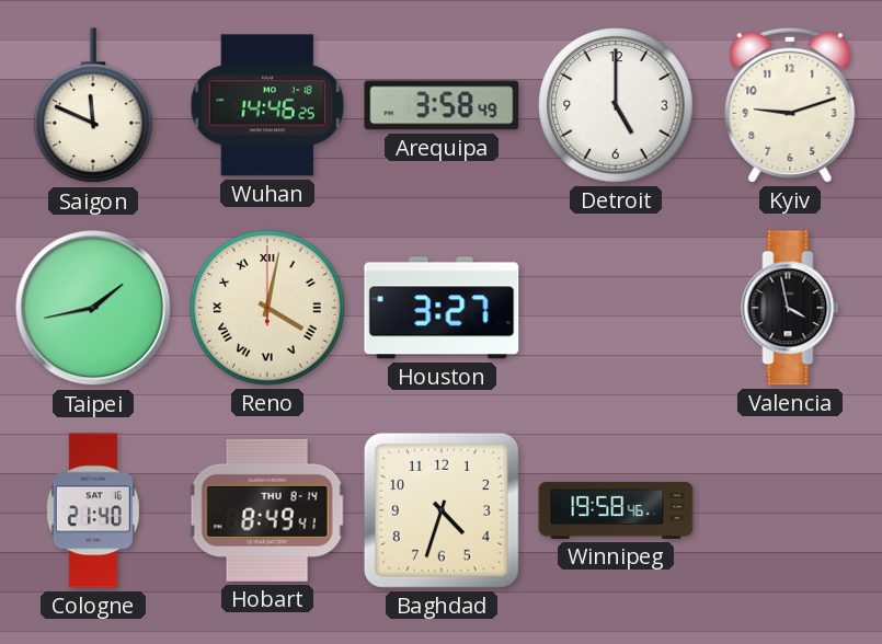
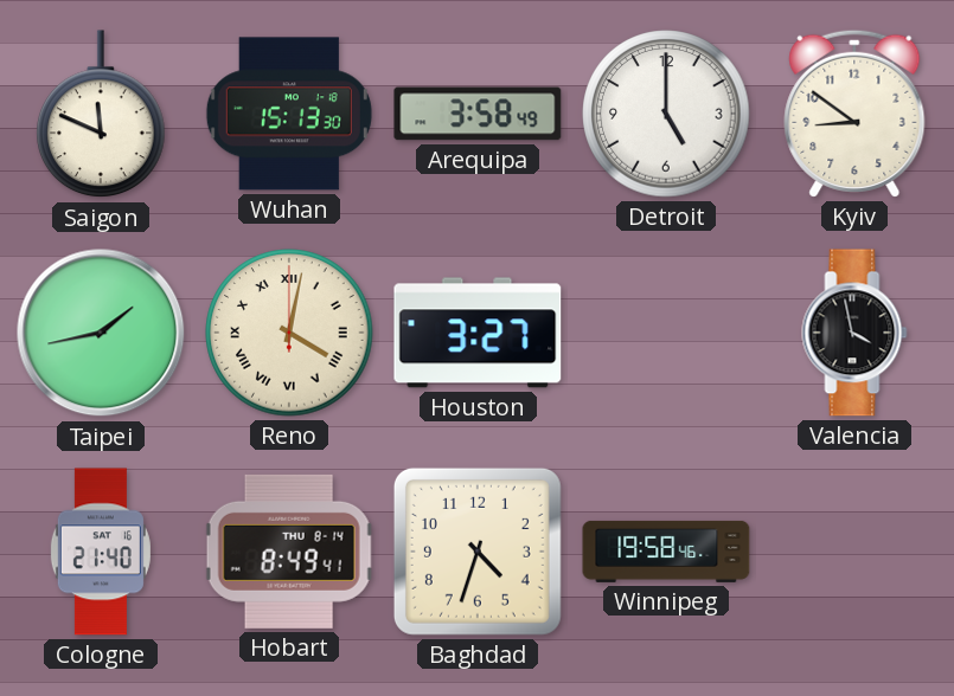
Wuhan: 14:46 -> 15:13 (289, 114)
Kyiv: 9:12 -> 8:51 (854, 114)
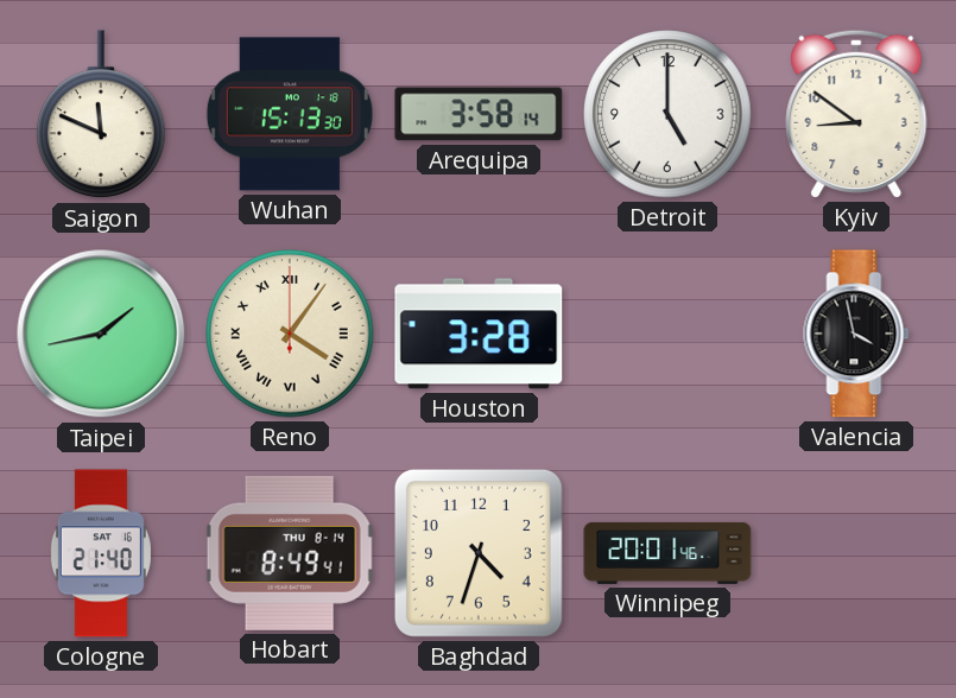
Arequipa: 3:58:49 -> 3:58:14 (479, 114)
Reno: 4:02 -> 4:06 (290, 334)
Houston: 3:27 -> 3:28 (479, 334)
Winnipeg: 19:58 -> 20:01 (667, 553)
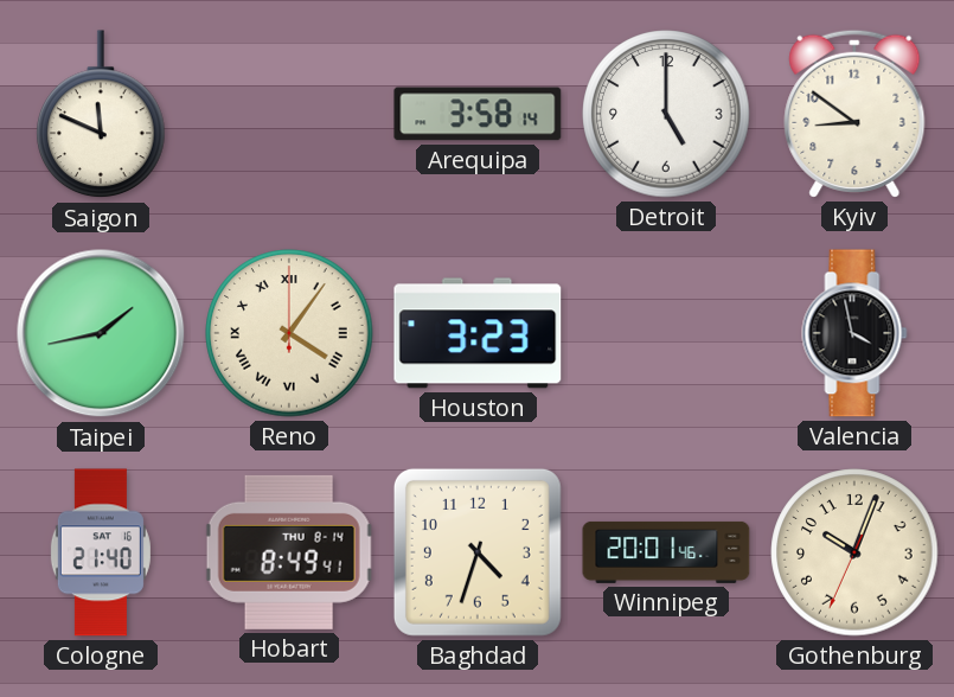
Wuhan: 15:13 -> none (290, 114)
Houston: 3:28 -> 3:23 (478, 333)
Gothenburg: none -> 10:03 (854, 552)
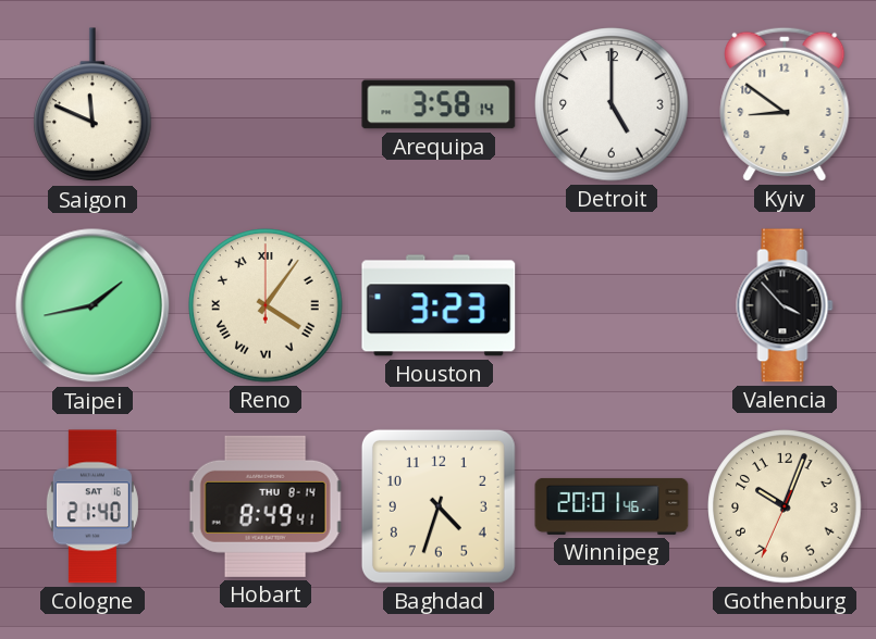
Valencia: 3:58 -> 3:53 (785, 305)
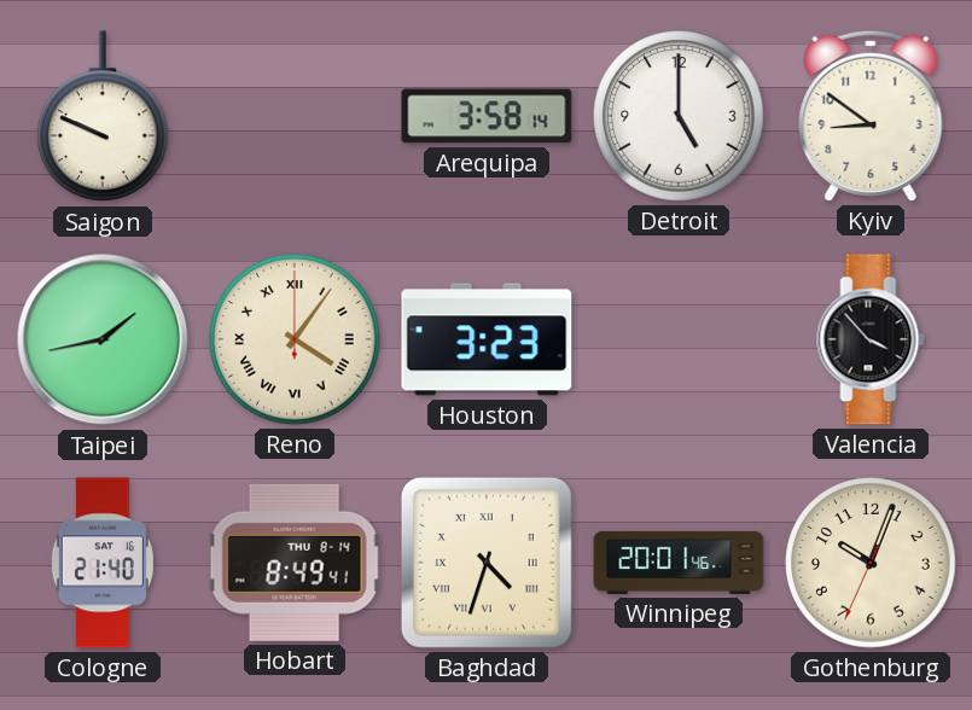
Saigon: 11:49 -> 9:49 (103, 117)
Baghdad numerals: Arabic -> Roman (487, 563)
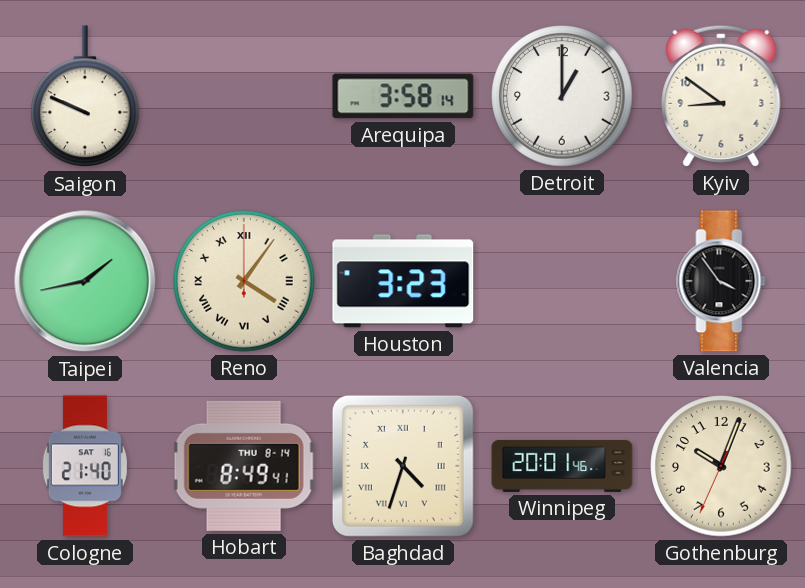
Detroit: 5:00 -> 1:00 (562, 96)
Valencia: 3:53 -> 3:54 (721, 281)
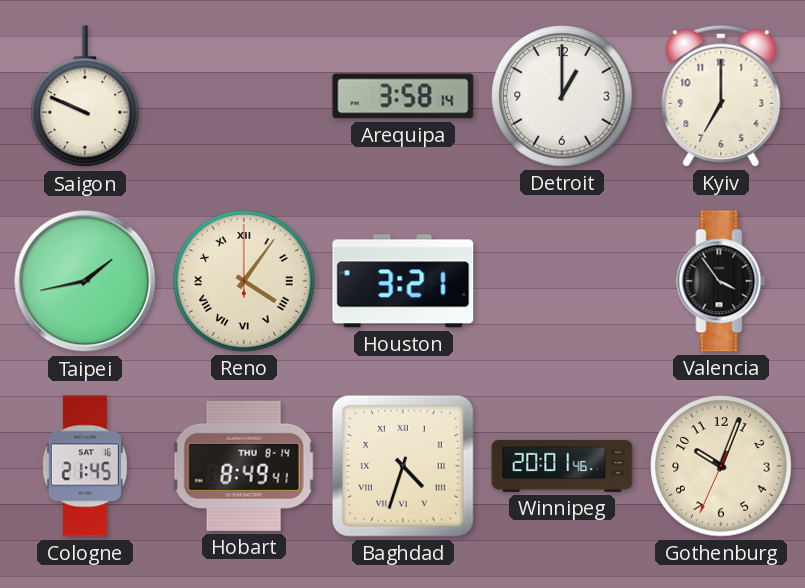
Kyiv: 8:51 -> 7:00 (721, 96)
Houston: 3:23 -> 3:21 (403, 281)
Cologne: 21:40 -> 21:45 (85, 466)
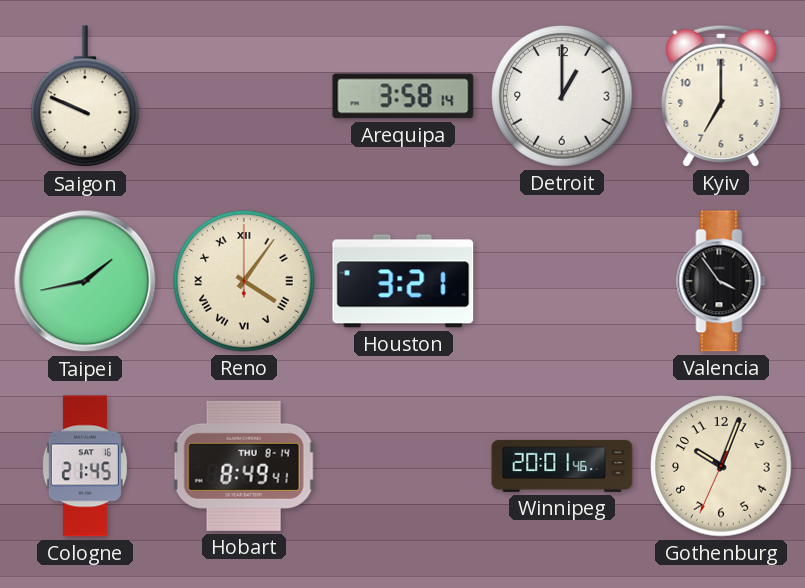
Baghdad: 4:33 -> none (403, 466)
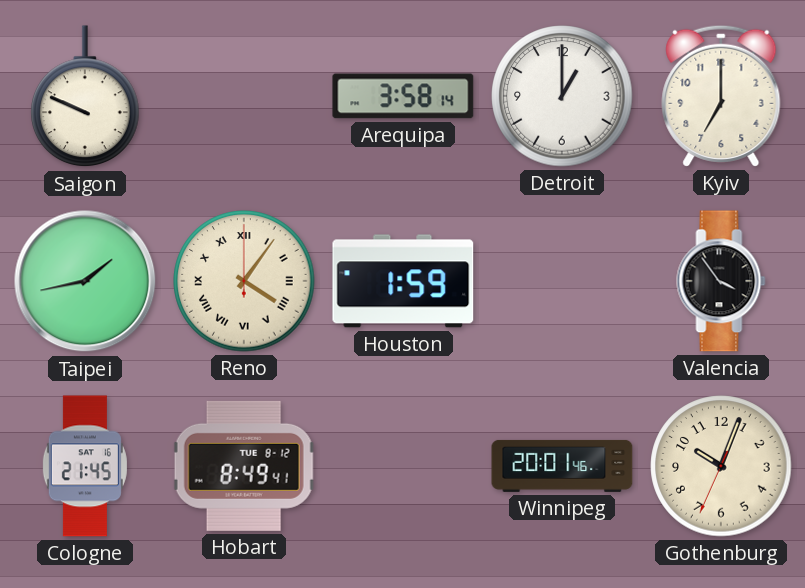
Houston: 3:21 -> 1:59 (403, 281)
Hobart date: THU 8-14 -> TUE 8-12 (244, 466)
